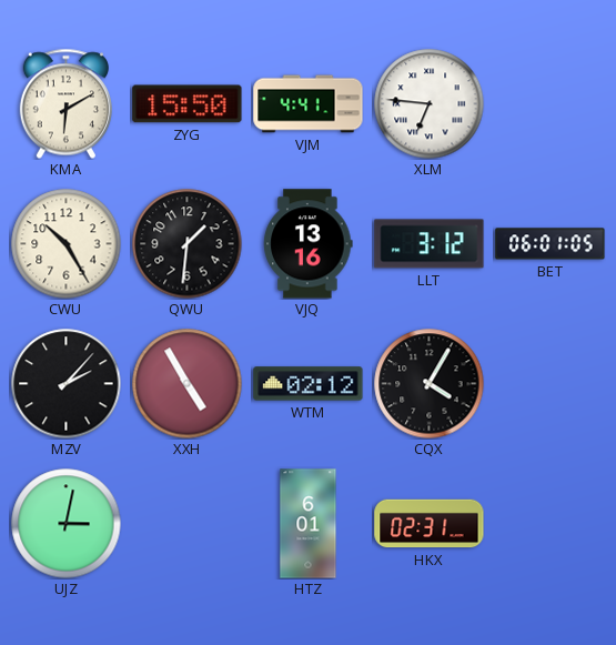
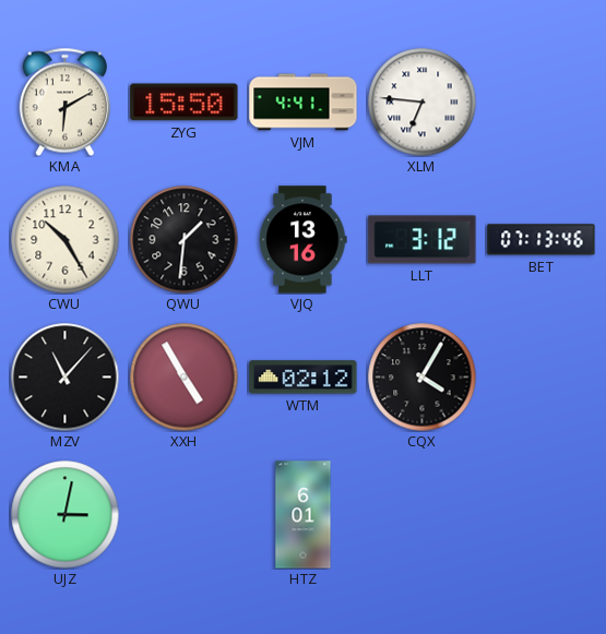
BET: 06:01 -> 07:13 (542, 240)
MZV: 2:07 -> 11:07 (66, 378)
HKX: 02:31 -> none (430, 524)
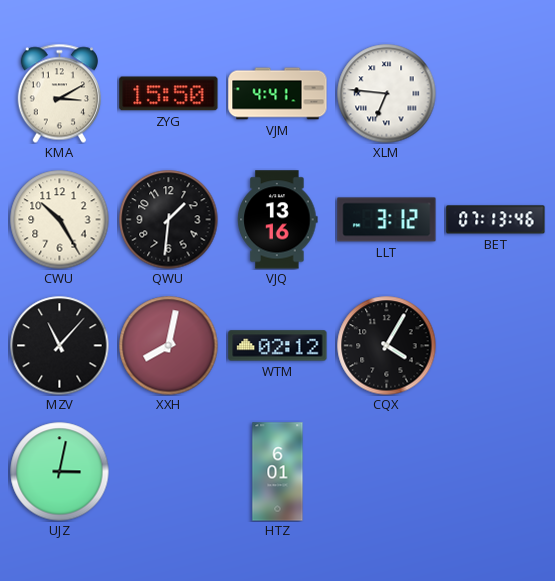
KMA: 6:10 -> 3:10 (59, 93)
XXH: 4:55 -> 8:02 (169, 346)
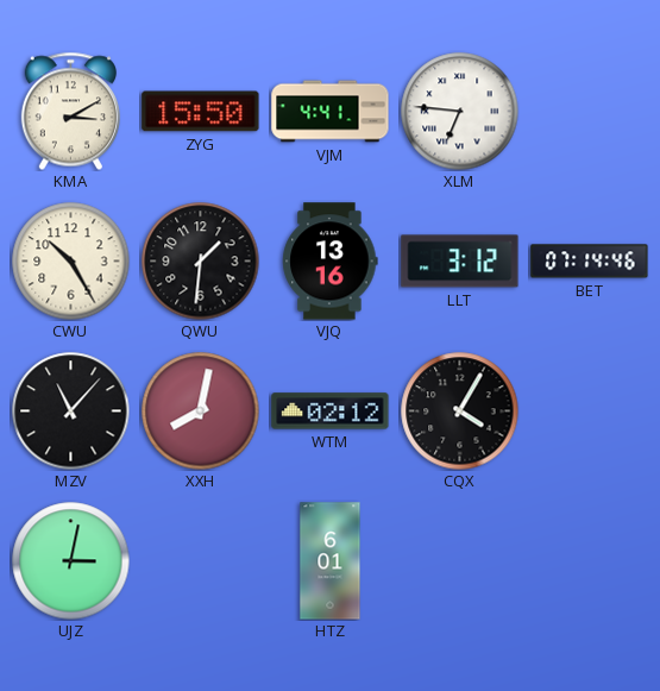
BET: 07:13 -> 07:14 (590, 262)
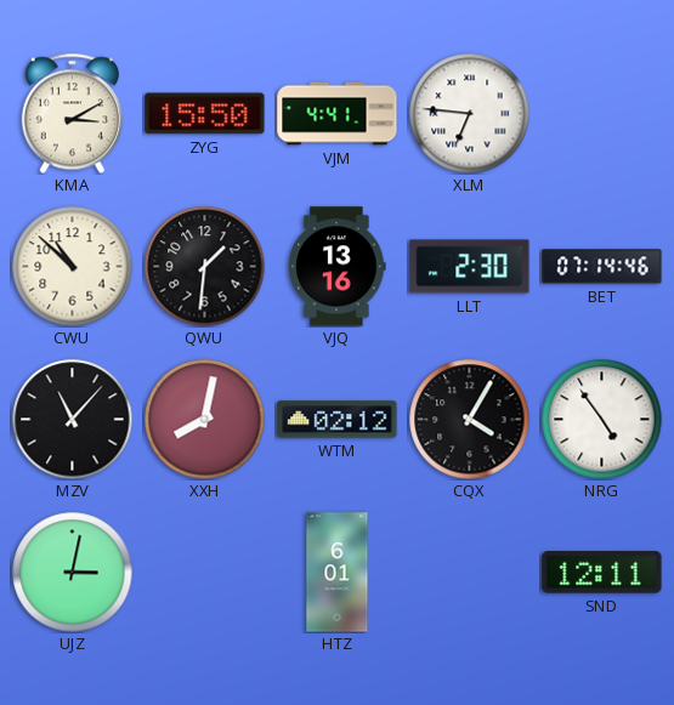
CWU: 10:25 -> 10:52 (73, 267)
LLT: 3:12 -> 2:30 (470, 267)
NRG: none -> 4:54 (602, 420)
SND: none -> 12:11 (602, 573)
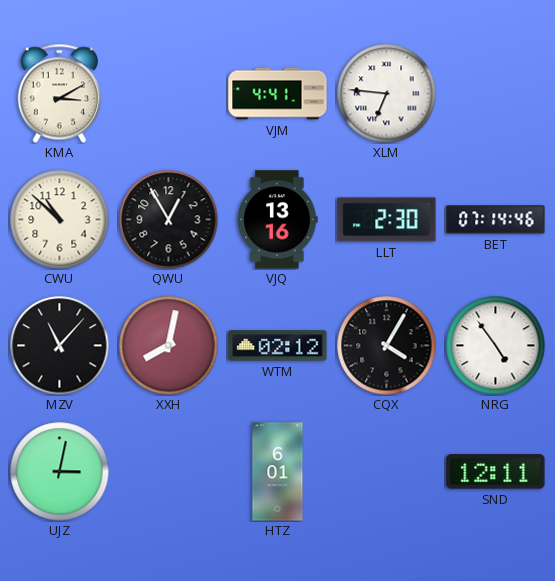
ZYG: 15:50 -> none (205, 114)
QWU: 1:31 -> 12:55 (169, 220)
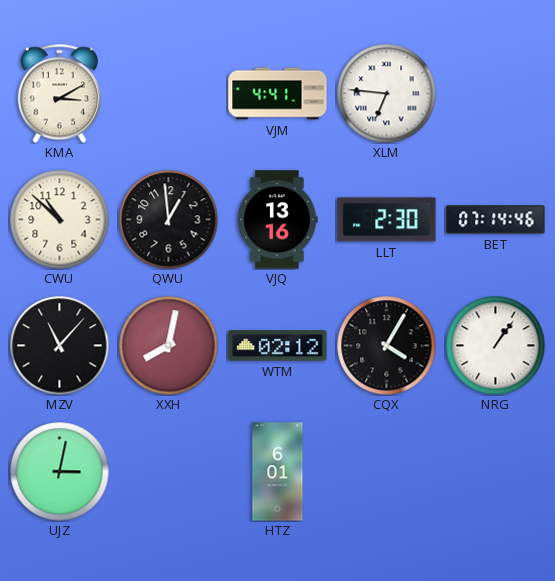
QWU: 12:55 -> 12:59 (169, 220)
NRG: 4:54 -> 1:06 (496, 346)
SND: 12:11 -> none (496, 472)
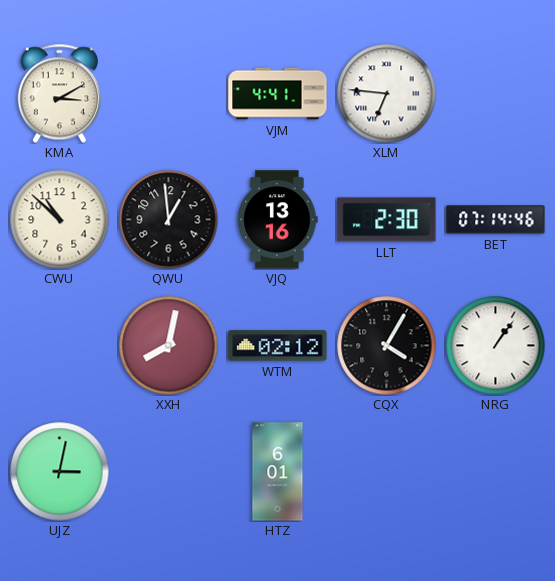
MZV: 11:07 -> none (60, 346)
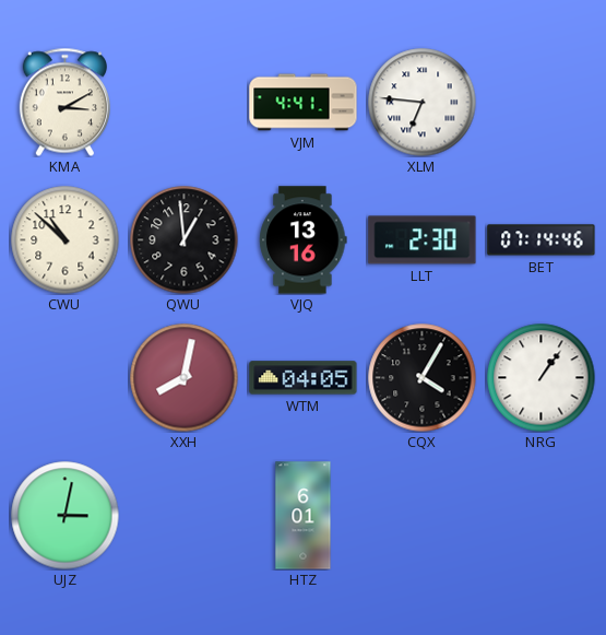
WTM: 02:12 -> 04:05 (304, 378)
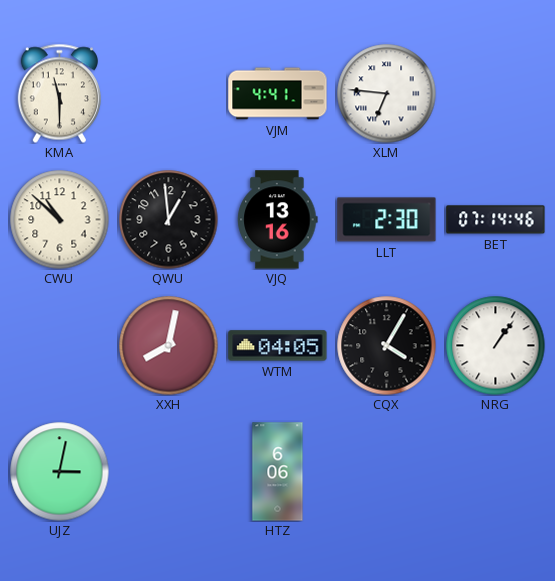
KMA: 3:10 -> 11:30 (59, 93)
HTZ: 6:01 -> 6:06 (278, 472)
